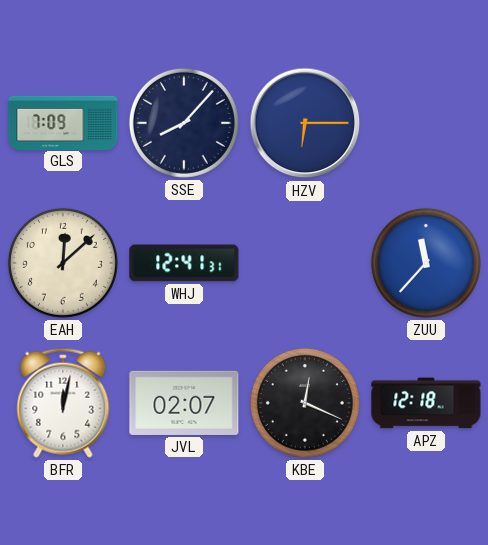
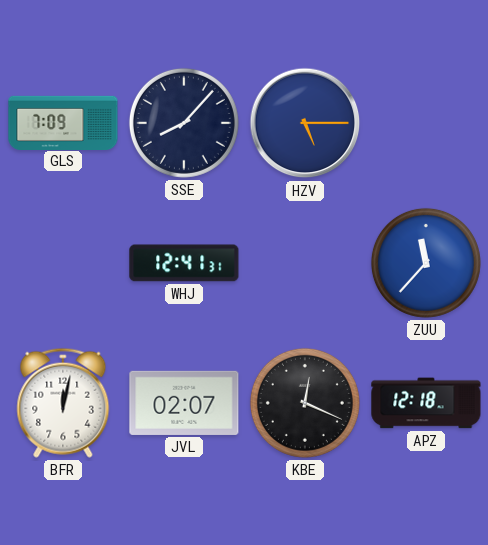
HZV: 6:15 -> 5:15 (305, 123)
EAH: 12:08 -> none (63, 263)
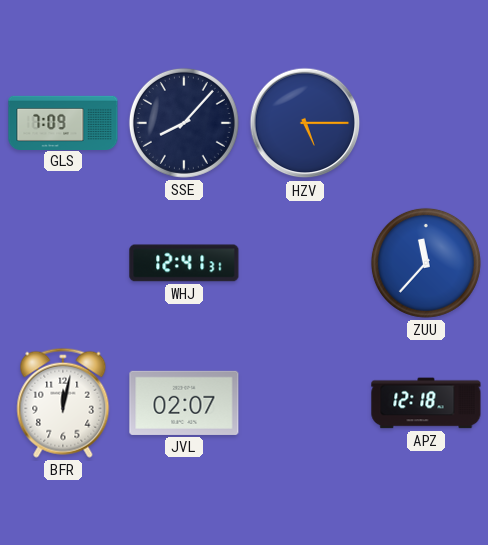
KBE: 12:19 -> none (305, 403)
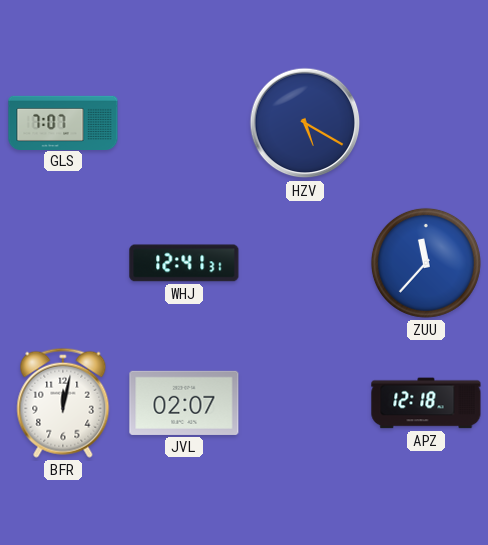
GLS: 7:09 -> 7:07 (63, 122)
SSE: 8:07 -> none (184, 123)
HZV: 5:15 -> 5:20 (305, 123)
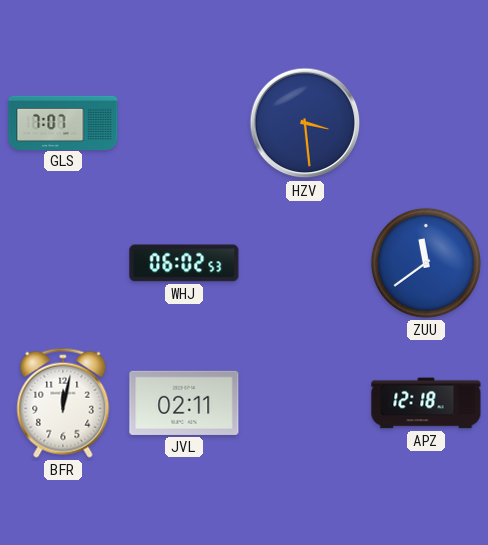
HZV: 5:20 -> 3:29 (305, 123)
WHJ: 12:41 -> 06:02 (184, 263)
ZUU: 11:37 -> 11:39 (426, 263)
JVL: 02:07 -> 02:11 (184, 403)
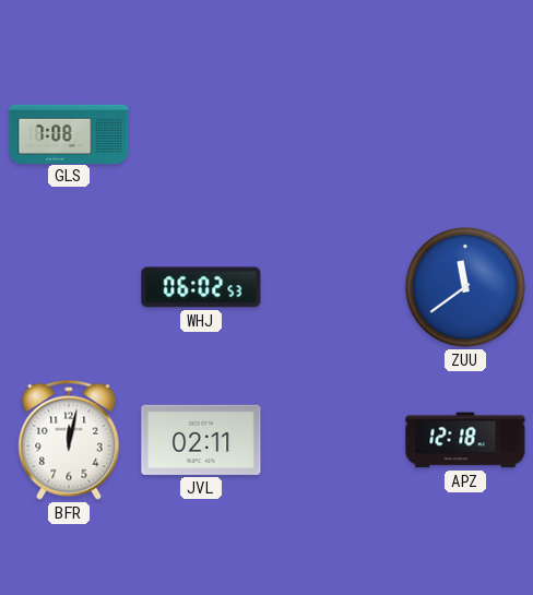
GLS: 7:07 -> 7:08 (69, 133)
HZV: 3:29 -> none (305, 123)
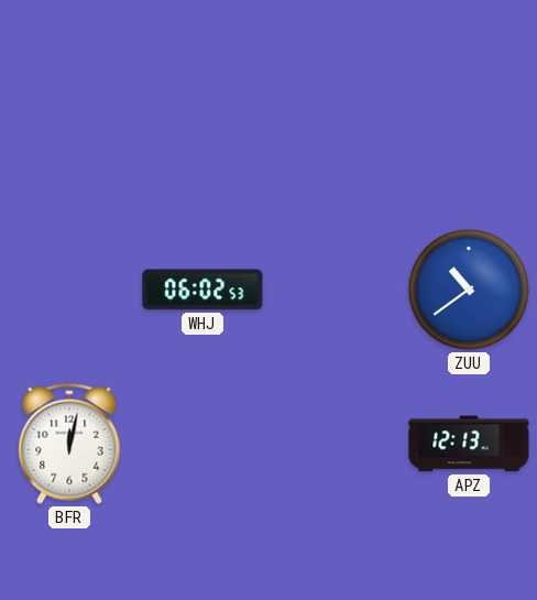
GLS: 7:08 -> none (69, 133)
ZUU: 11:39 -> 10:39 (469, 290)
JVL: 02:11 -> none (201, 440)
APZ: 12:18 -> 12:13 (469, 444)
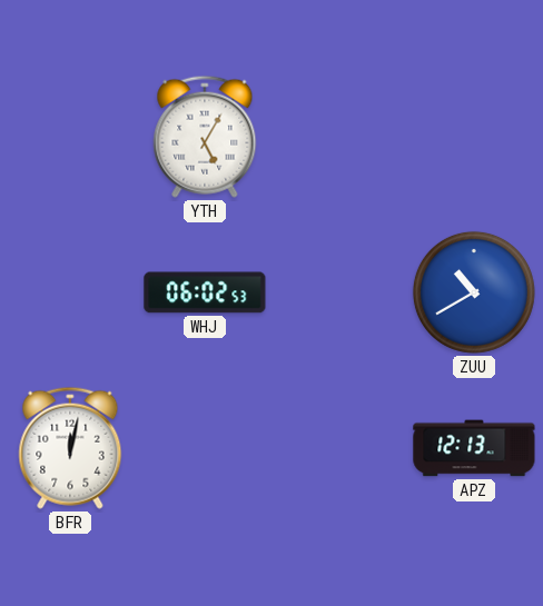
YTH: none -> 5:05 (205, 137)
ZUU: 10:39 -> 10:40 (474, 292)
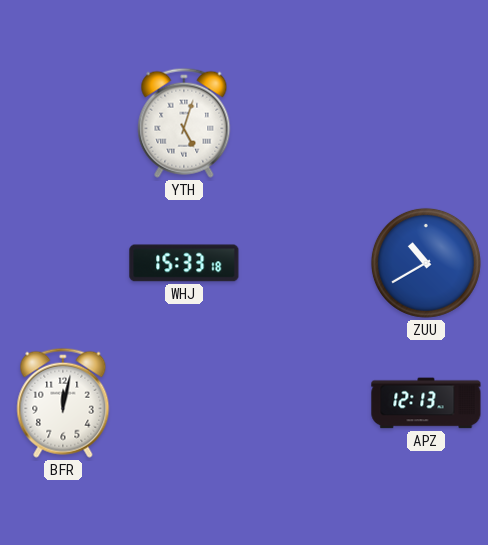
YTH: 5:05 -> 5:03 (184, 123)
WHJ: 06:02 -> 15:33 (184, 263)
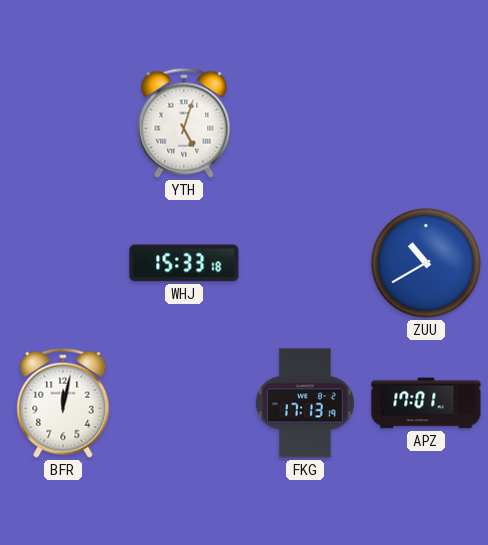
FKG: none -> 17:13 (305, 403)
APZ: 12:13 -> 17:01 (426, 403)
